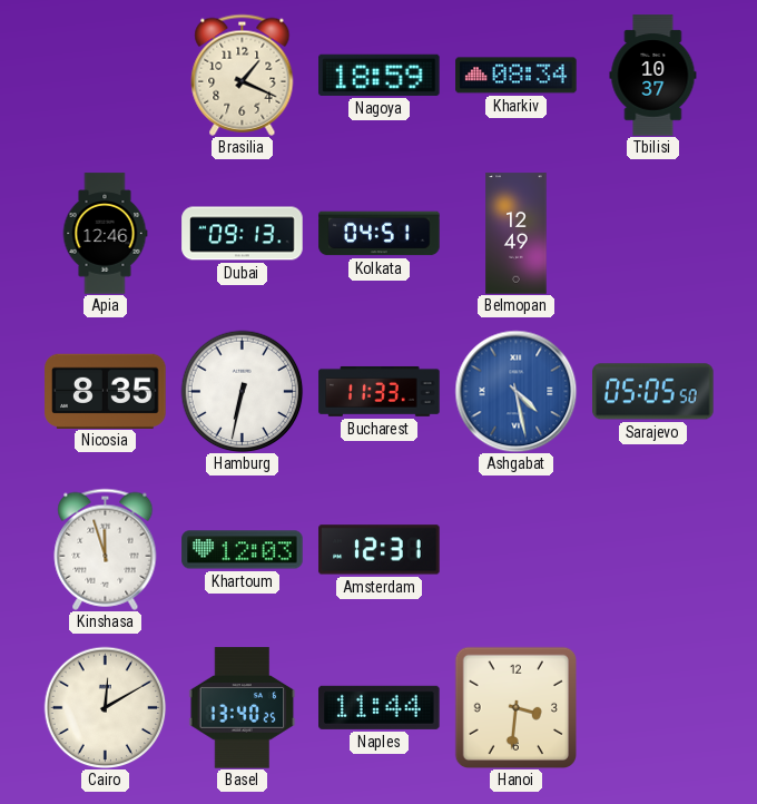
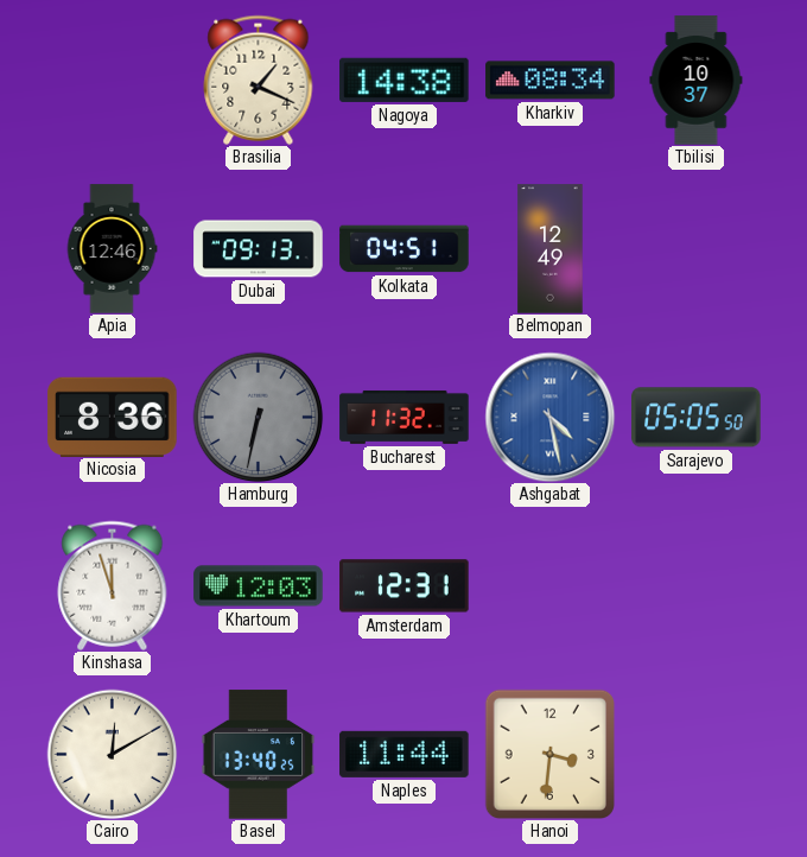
Nagoya: 18:59 -> 14:38 (405, 80)
Nicosia: 8:35 -> 8:36 (113, 417)
Hamburg dial: white -> grey (258, 417)
Bucharest: 11:33 -> 11:32 (405, 417)
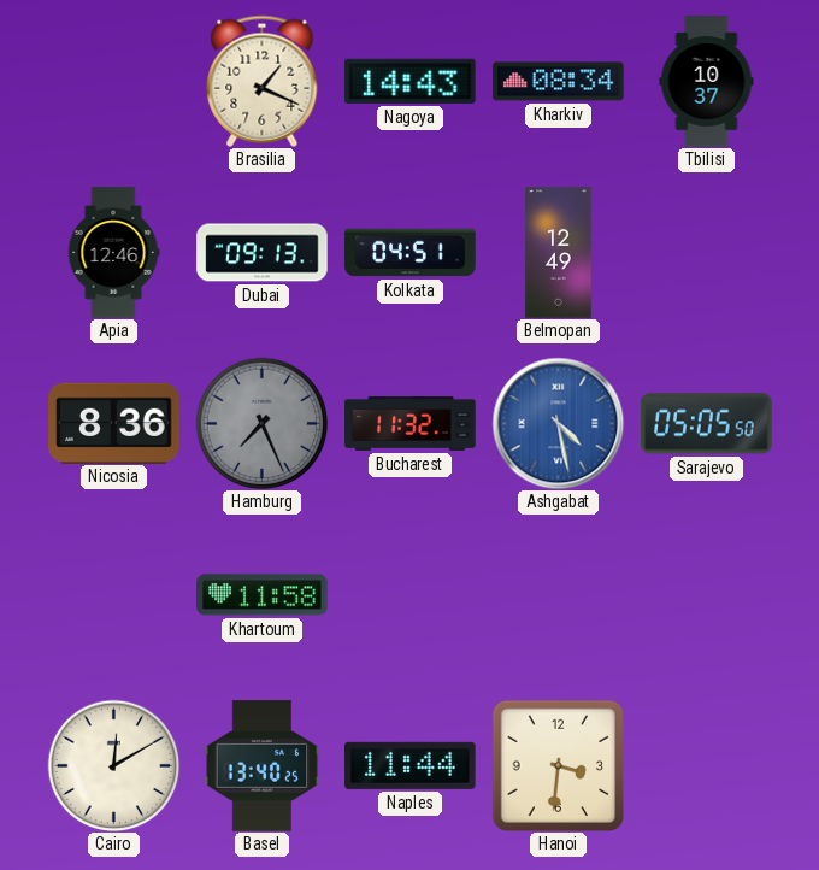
Nagoya: 14:38 -> 14:43 (411, 81)
Hamburg: 6:32 -> 7:26 (261, 423)
Kinshasa: 11:57 -> none (113, 585)
Khartoum: 12:03 -> 11:58 (263, 595)
Amsterdam: 12:31 -> none (405, 586)
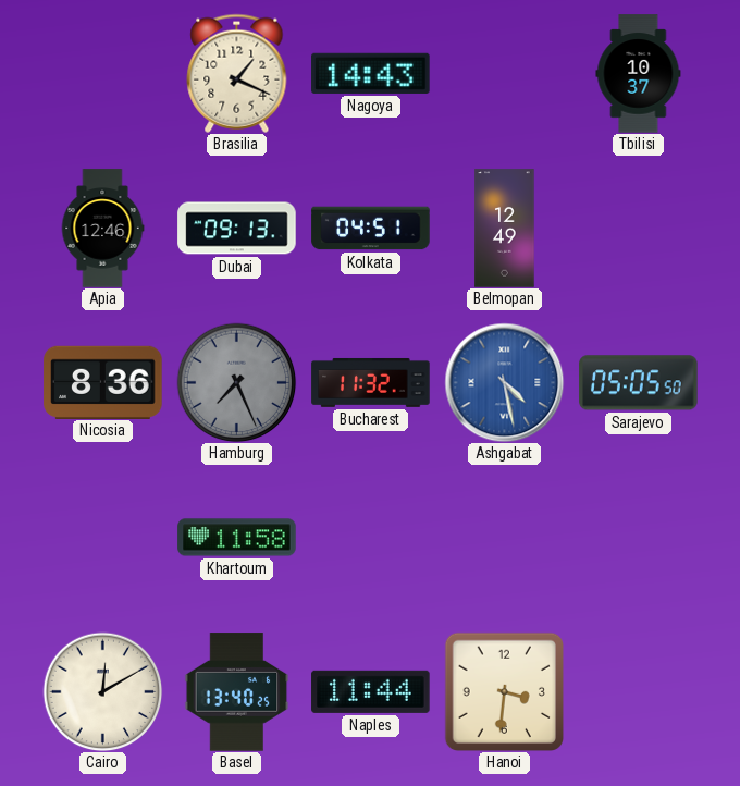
Kharkiv: 08:34 -> none (559, 82)
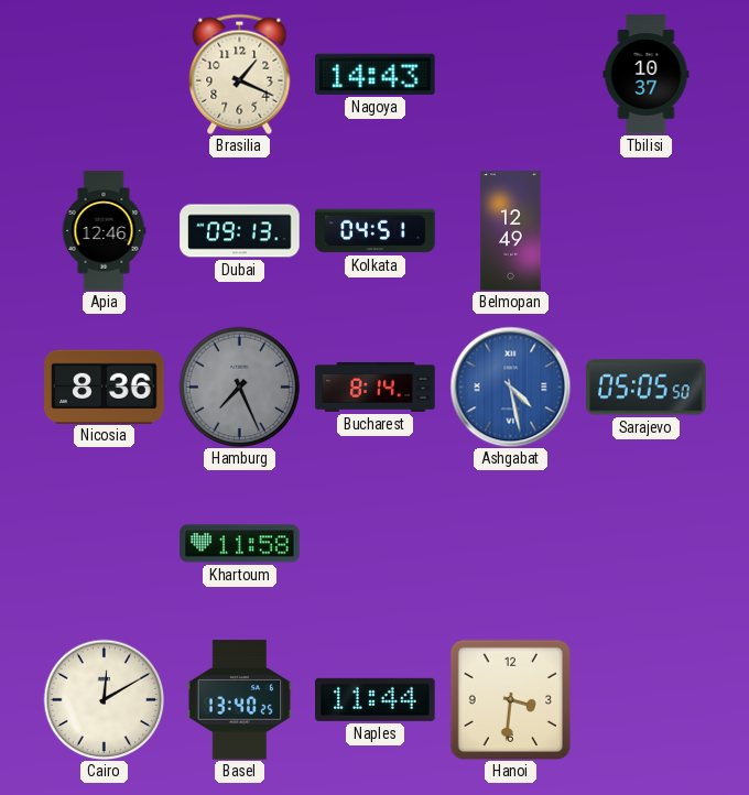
Bucharest: 11:32 -> 8:14 (376, 386)
